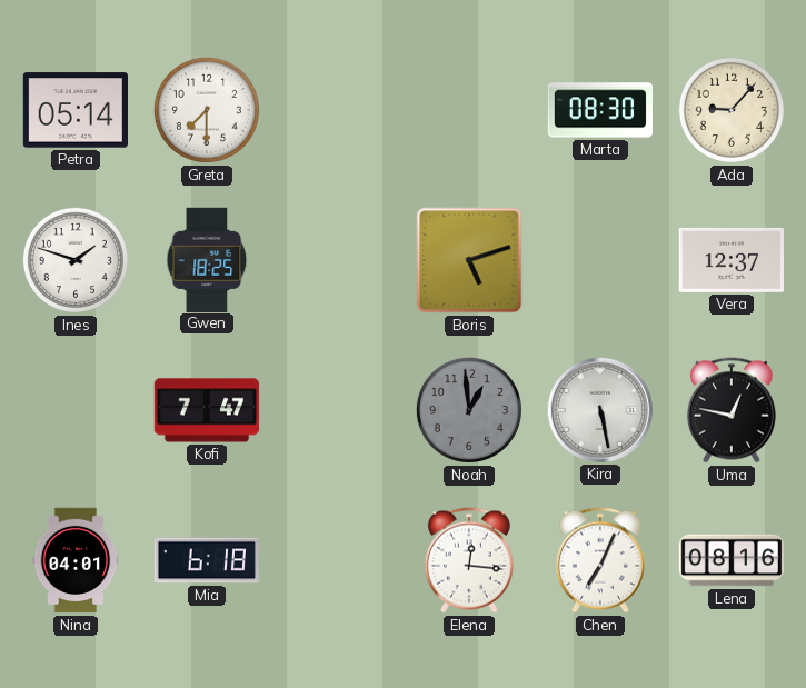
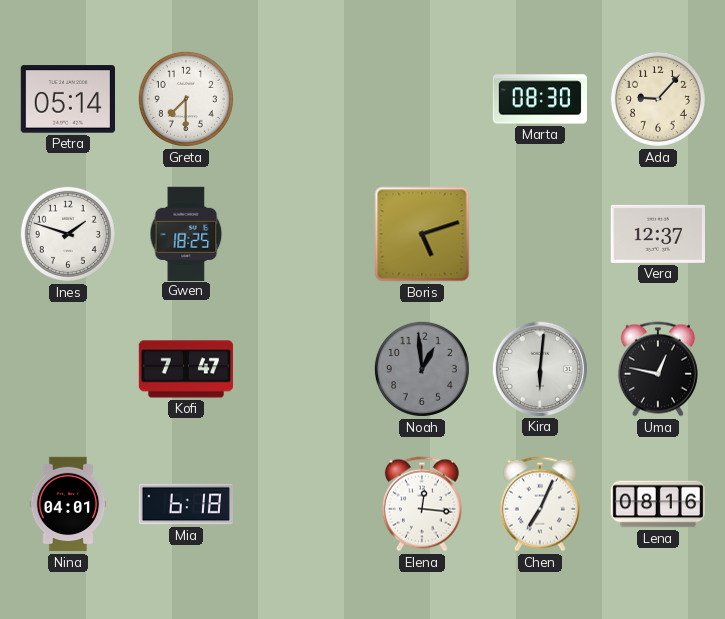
Kira: 5:28 -> 6:01 (539, 368)
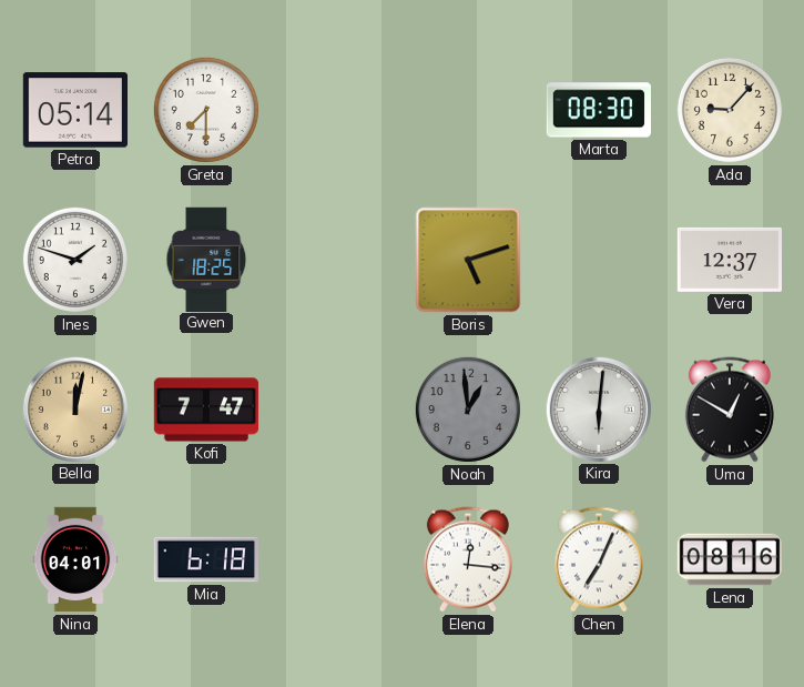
Bella: none -> 12:02 (74, 408)
Uma: 12:47 -> 12:50 (730, 410)
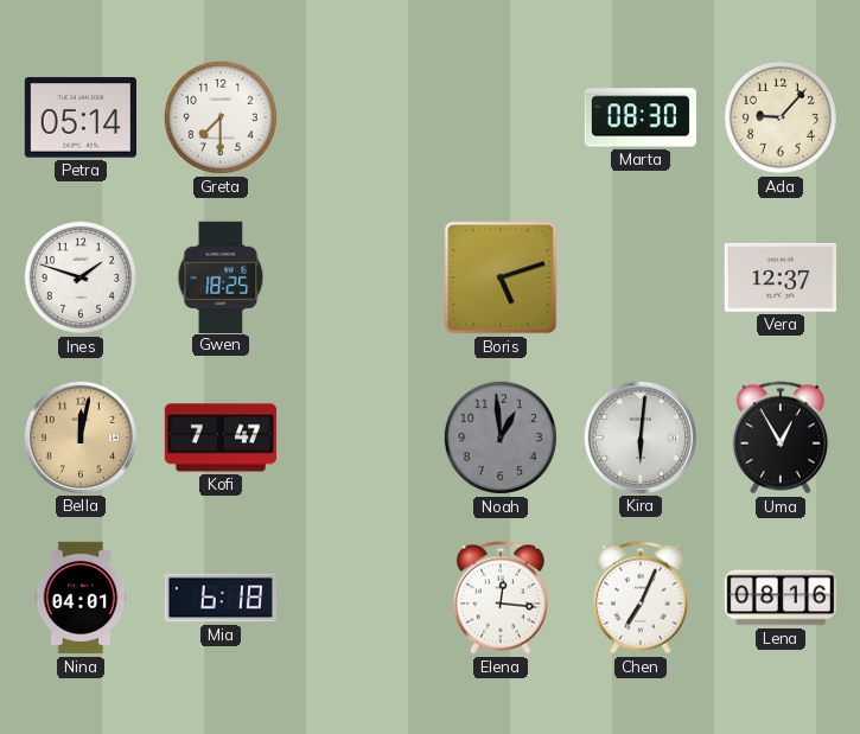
Uma: 12:50 -> 12:55 (781, 438)
